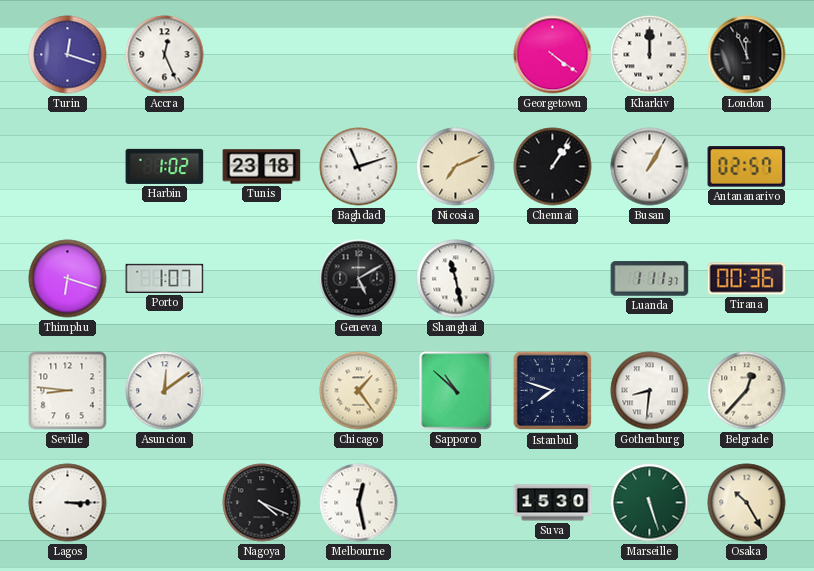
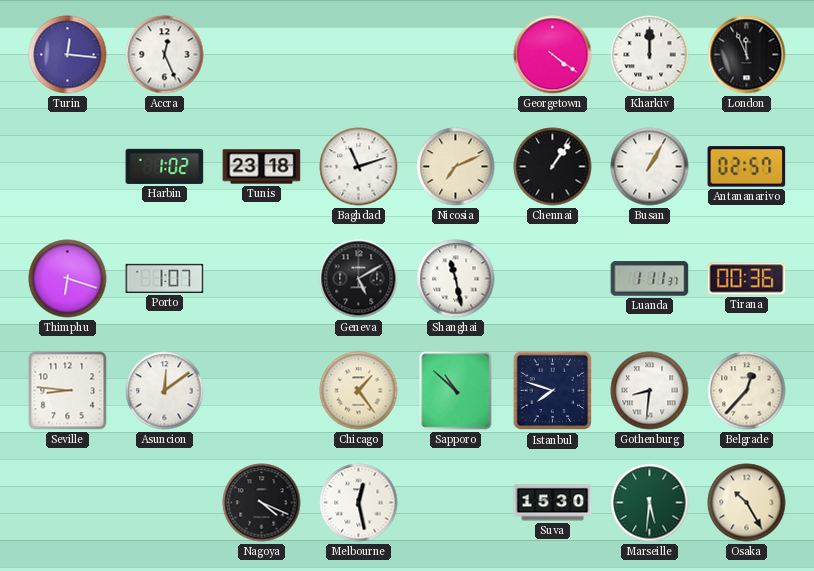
Turin: 12:18 -> 12:16 (68, 55)
Lagos: 3:15 -> none (68, 503)
Marseille: 5:27 -> 5:31 (650, 503)
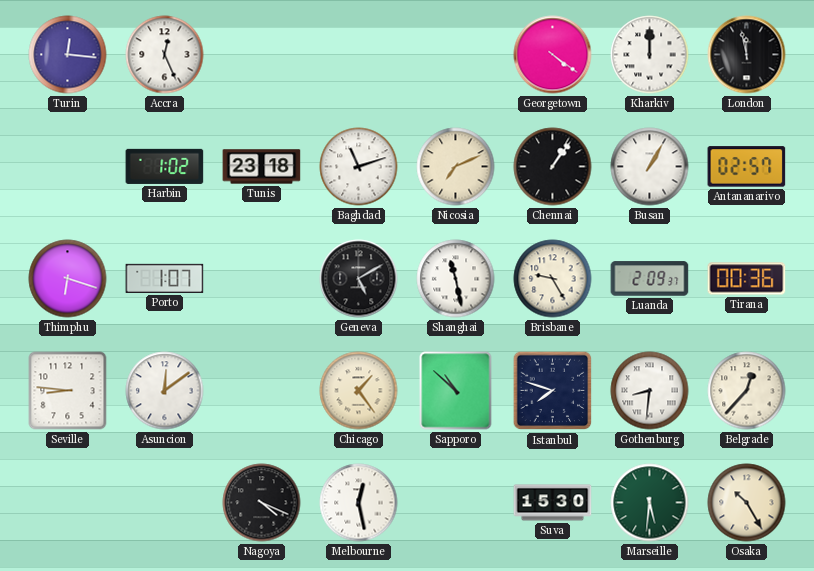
London: 11:56 -> 11:58 (747, 55)
Brisbane: none -> 9:25 (553, 279)
Luanda: 1:11 -> 2:09 (650, 279)
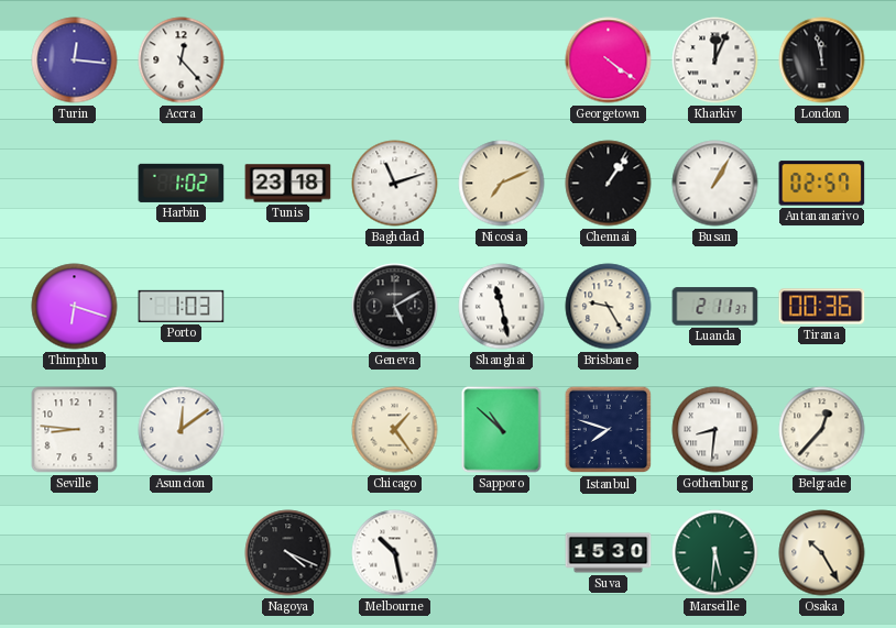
Accra: 12:26 -> 12:23 (182, 60)
Kharkiv: 12:00 -> 12:04 (715, 60)
Porto: 1:07 -> 1:03 (182, 306)
Luanda: 2:09 -> 2:11 (715, 307)
Melbourne: 12:28 -> 10:28 (395, 553)
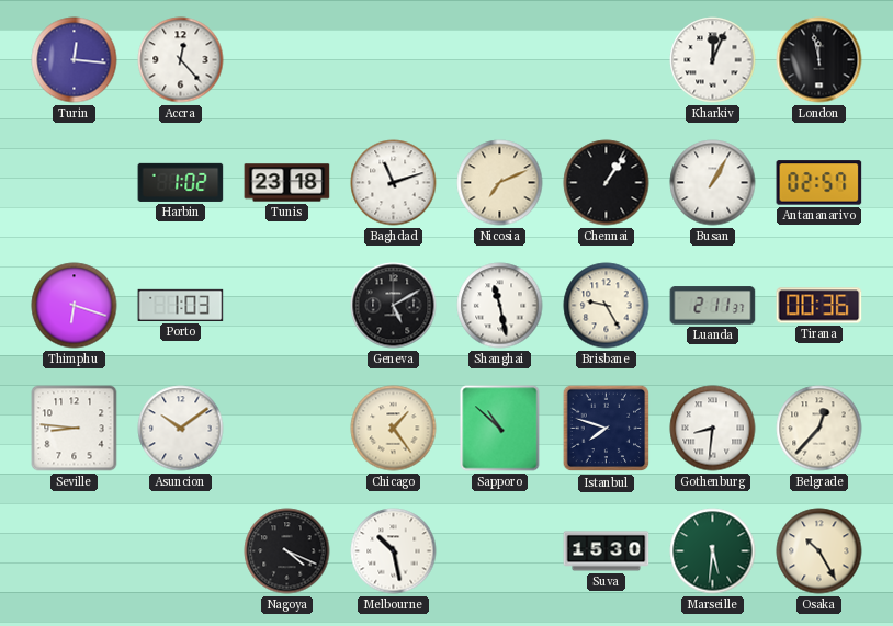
Georgetown: 4:21 -> none (609, 60)
Asuncion: 12:09 -> 10:09 (181, 429)
